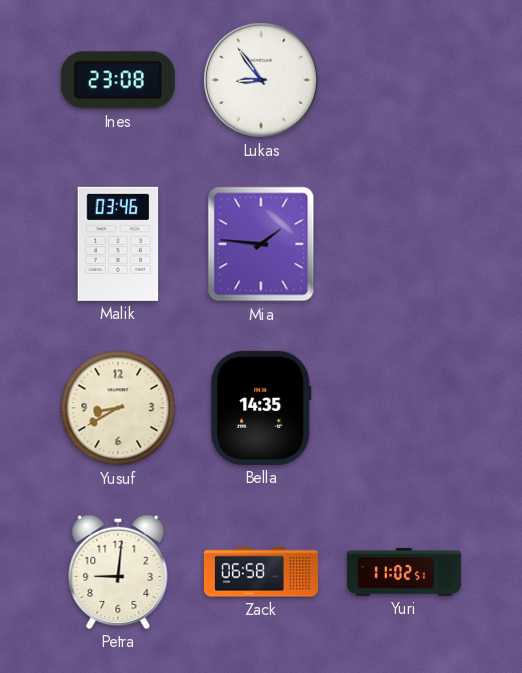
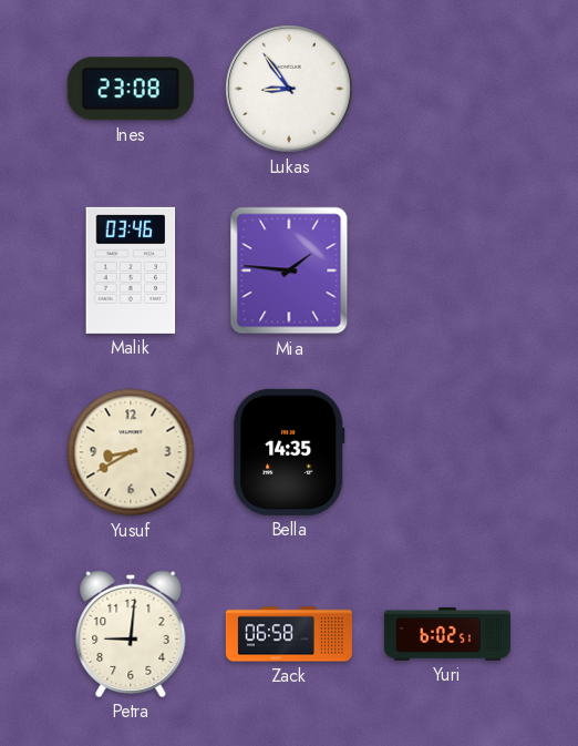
Yuri: 11:02 -> 6:02 (447, 634)
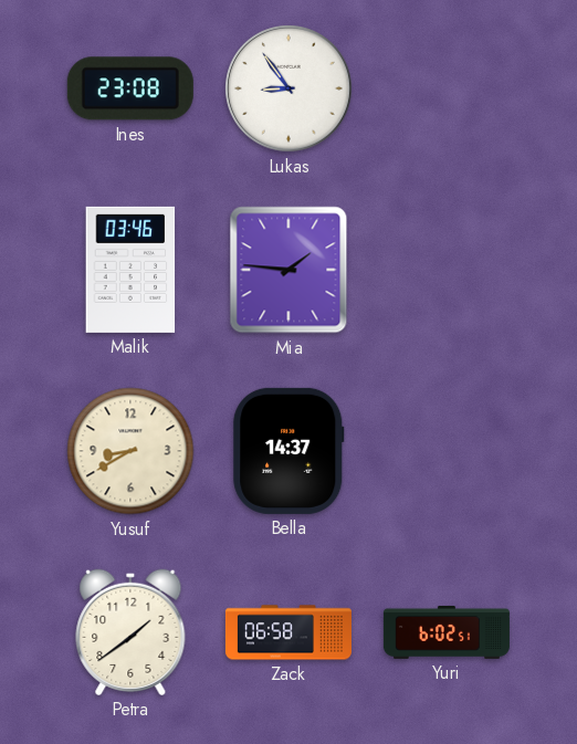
Bella: 14:35 -> 14:37 (288, 451)
Petra: 9:01 -> 1:39 (130, 632)
